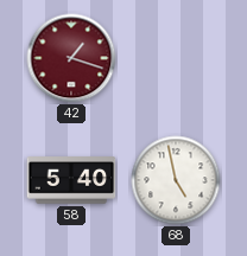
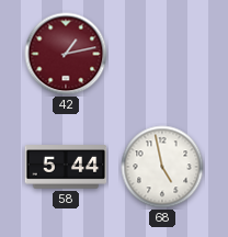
42: 1:18 -> 1:13 (66, 54)
58: 5:40 -> 5:44 (66, 167)
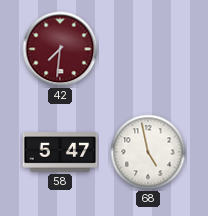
42: 1:13 -> 7:31 (60, 49)
58: 5:44 -> 5:47 (60, 152)
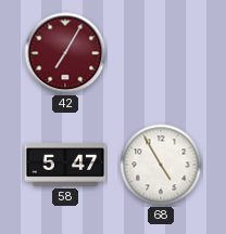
42: 7:31 -> 7:05 (65, 53)
68: 4:58 -> 4:55 (161, 165)
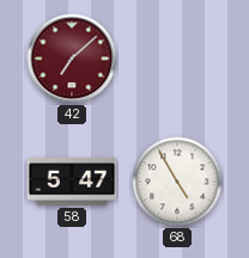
42: 7:05 -> 7:08 (72, 59)
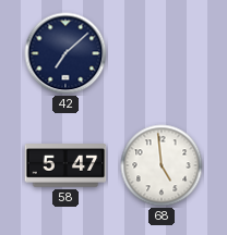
42 dial: burgundy -> navy (65, 53)
68: 4:55 -> 4:59 (162, 165)
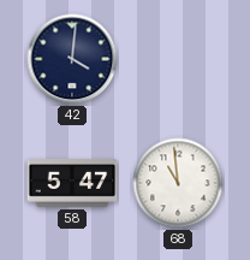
42: 7:08 -> 4:01 (72, 59)
68: 4:59 -> 10:59 (178, 183)
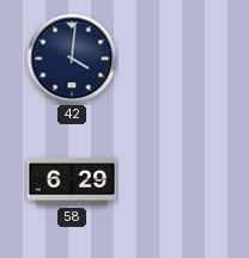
58: 5:47 -> 6:29 (72, 182)
68: 10:59 -> none (178, 183)
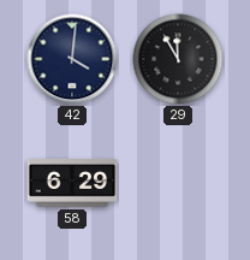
29: none -> 11:55 (178, 59)
